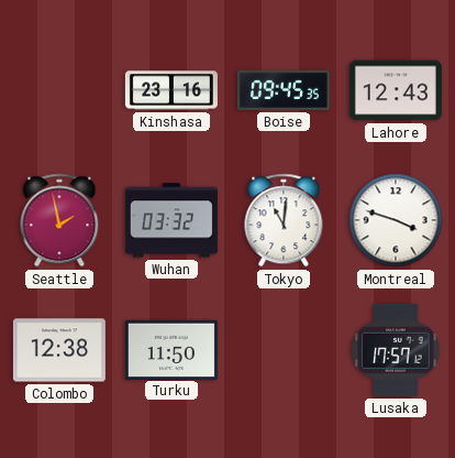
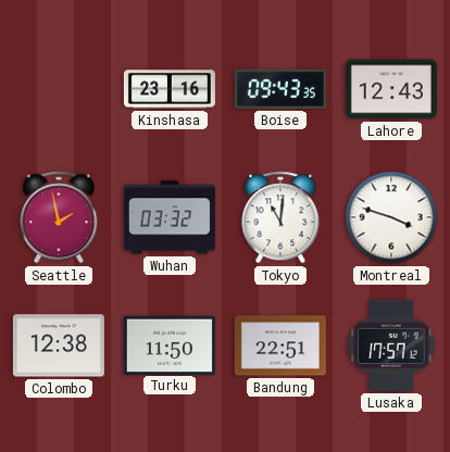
Boise: 09:45 -> 09:43 (280, 89)
Bandung: none -> 22:51 (280, 346)
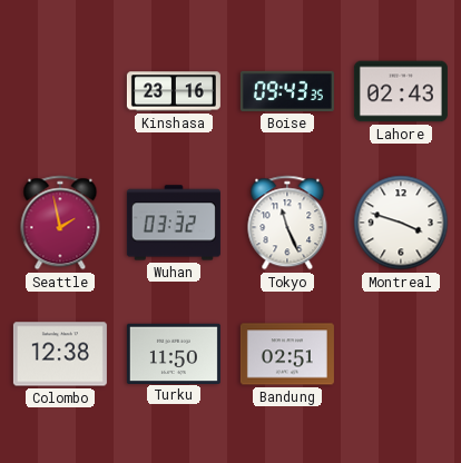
Lahore: 12:43 -> 02:43 (401, 91)
Tokyo: 11:01 -> 11:26 (287, 223)
Bandung: 22:51 -> 02:51 (287, 354)
Lusaka: 17:57 -> none (391, 346)
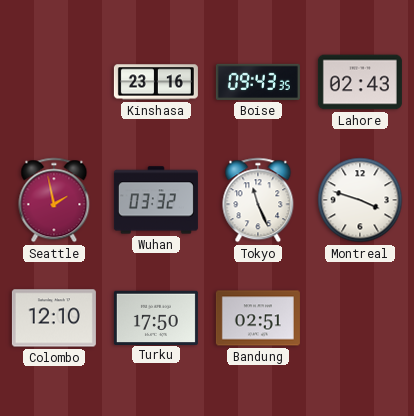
Colombo: 12:38 -> 12:10 (54, 318)
Turku: 11:50 -> 17:50 (156, 317)
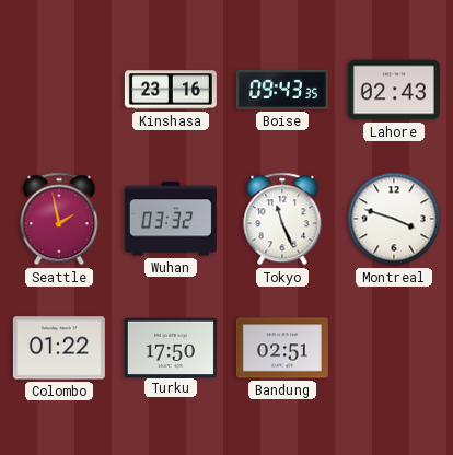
Colombo: 12:10 -> 01:22 (59, 348)
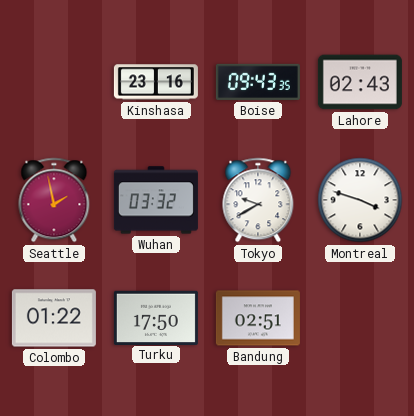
Tokyo: 11:26 -> 9:40 (258, 200)
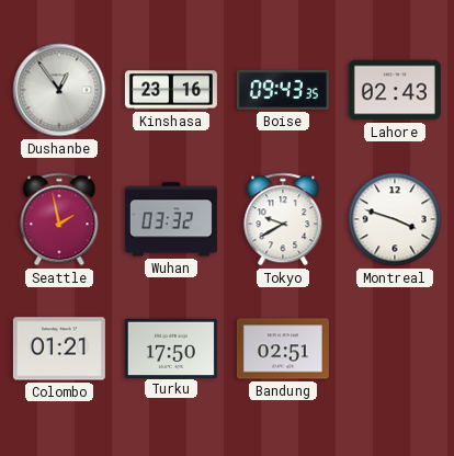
Dushanbe: none -> 12:54 (59, 90)
Colombo: 01:22 -> 01:21 (59, 349)
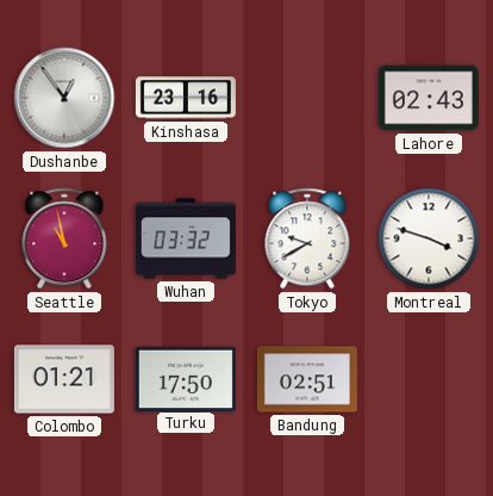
Boise: 09:43 -> none (283, 90)
Seattle: 1:58 -> 10:58 (64, 238)
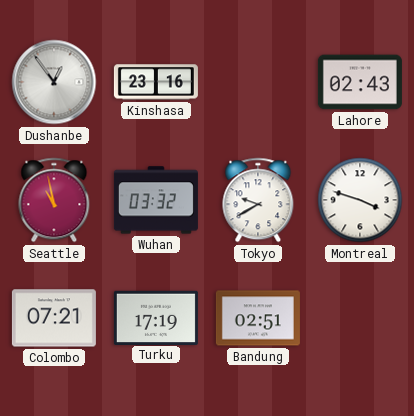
Colombo: 01:21 -> 07:21 (54, 318)
Turku: 17:50 -> 17:19 (156, 317)
